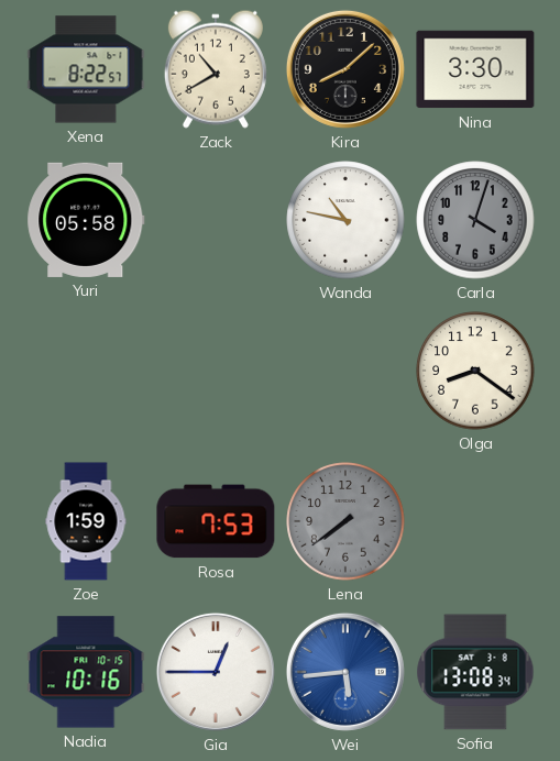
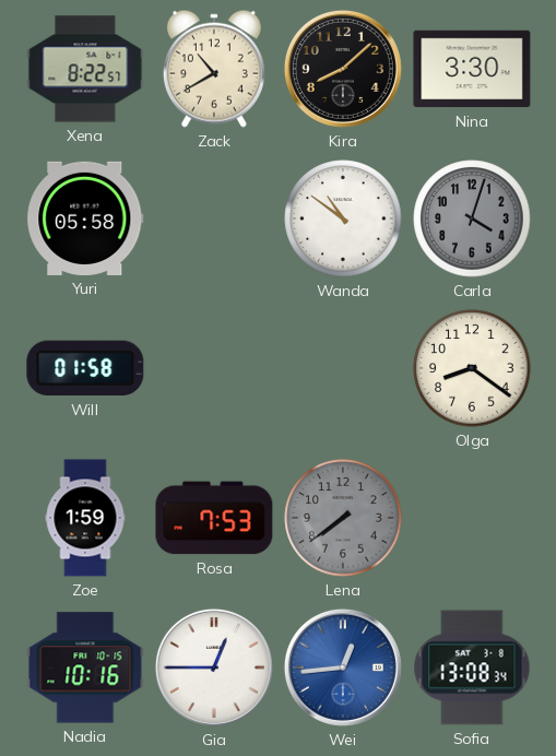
Wanda: 10:47 -> 10:51 (343, 218)
Will: none -> 01:58 (85, 368)
Wei: 5:44 -> 12:44 (343, 668)
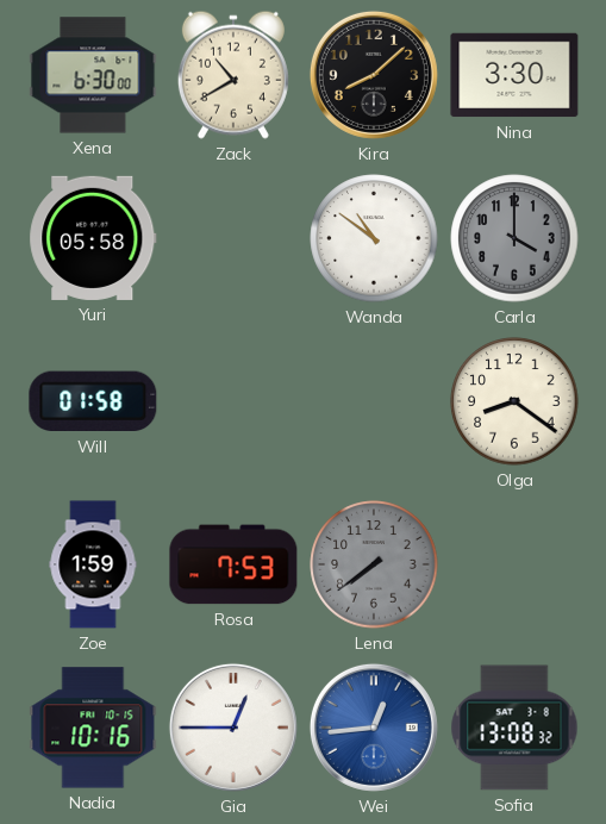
Xena: 8:22 -> 6:30 (93, 75)
Carla: 4:03 -> 4:00 (514, 238)
Sofia: 13:08:34 -> 13:08:32 (514, 728)
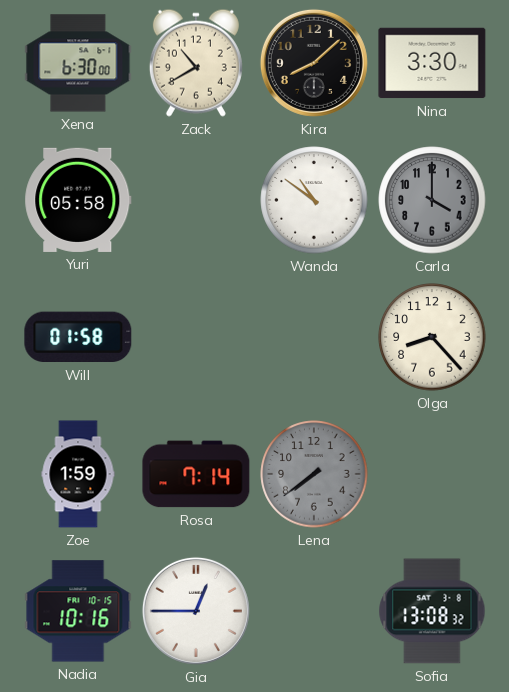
Olga: 8:21 -> 8:23 (432, 337)
Rosa: 7:53 -> 7:14 (196, 474)
Wei: 12:44 -> none (374, 728)
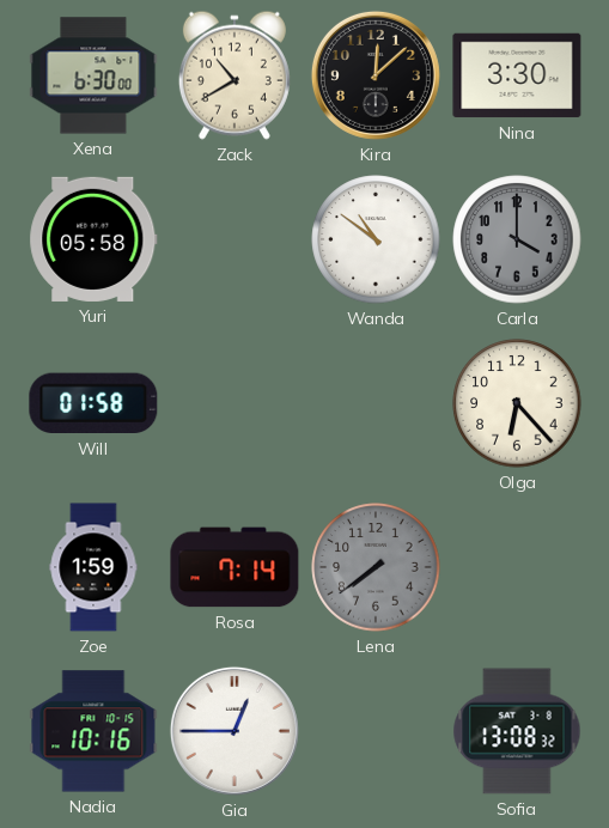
Kira: 8:08 -> 12:08 (376, 75)
Olga: 8:23 -> 6:23 (517, 403)
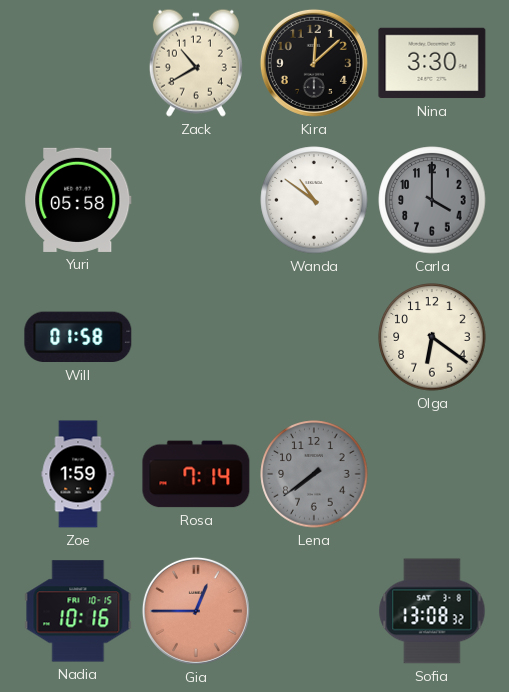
Xena: 6:30 -> none (93, 75)
Olga: 6:23 -> 6:21 (432, 337)
Gia dial: white -> salmon (196, 611)
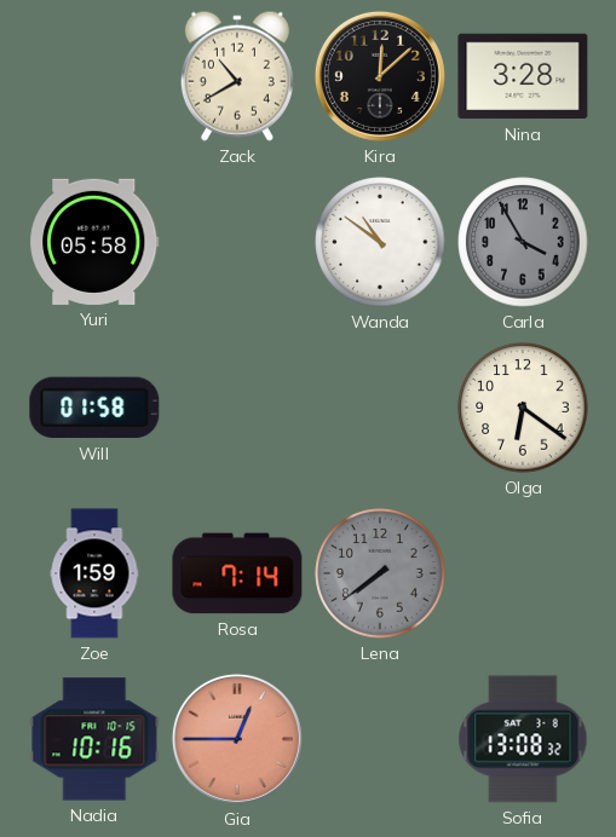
Nina: 3:30 -> 3:28 (523, 76)
Carla: 4:00 -> 3:55 (523, 242)
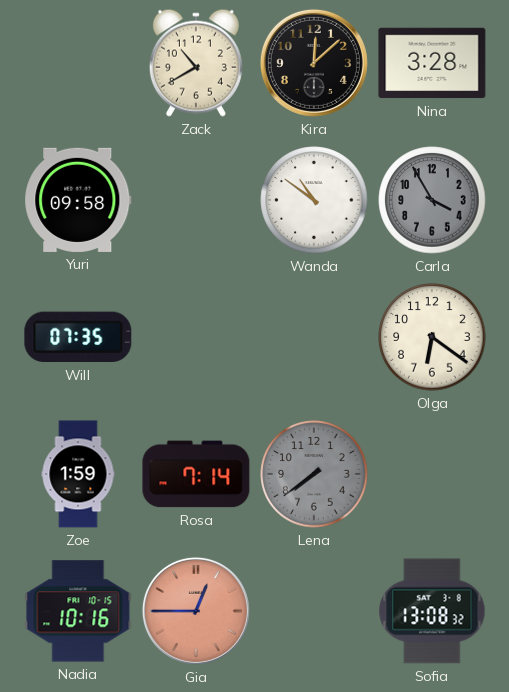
Yuri: 05:58 -> 09:58 (78, 200)
Will: 01:58 -> 07:35 (78, 337)
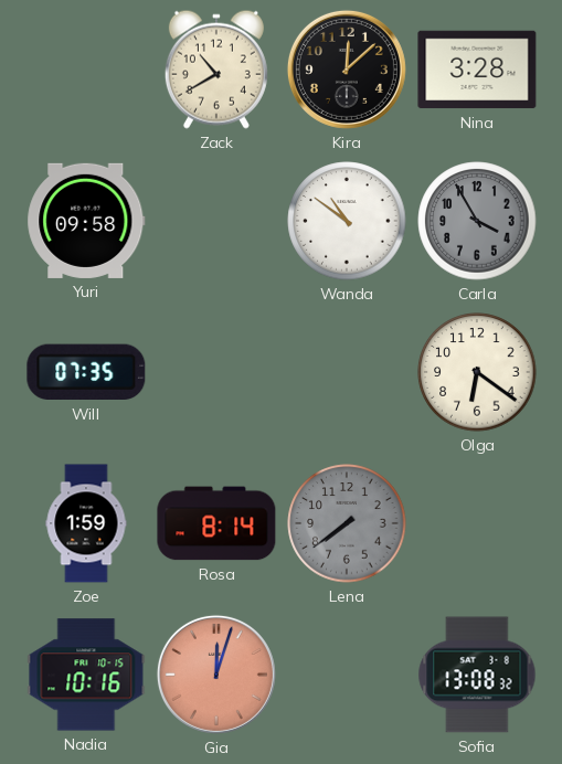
Rosa: 7:14 -> 8:14 (216, 523)
Gia: 12:45 -> 12:03 (216, 675)
